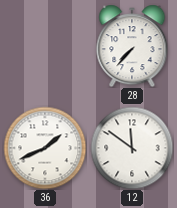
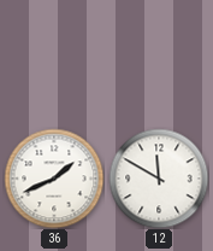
28: 7:37 -> none (132, 46)
12: 11:51 -> 11:50 (159, 179)
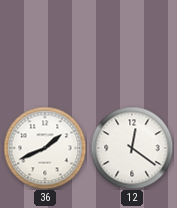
12: 11:50 -> 12:21 (132, 148)
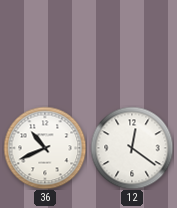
36: 1:41 -> 10:41 (45, 148)
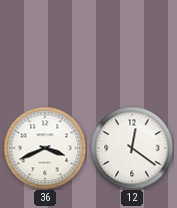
36: 10:41 -> 3:41 (45, 148)
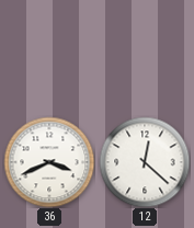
12: 12:21 -> 12:22 (145, 162)
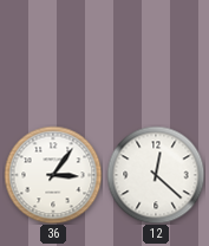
36: 3:41 -> 3:06 (53, 175)
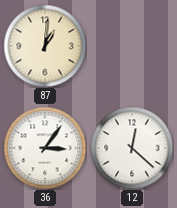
87: none -> 1:01 (45, 46)
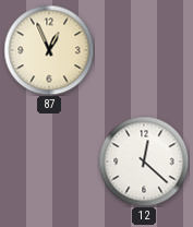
87: 1:01 -> 12:56 (49, 50)
36: 3:06 -> none (45, 148)
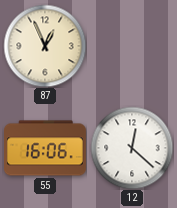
55: none -> 16:06 (46, 148)
